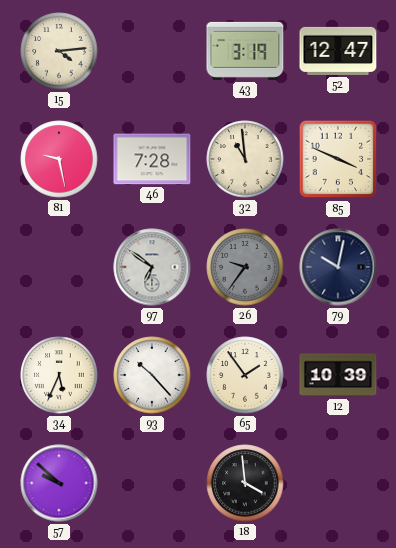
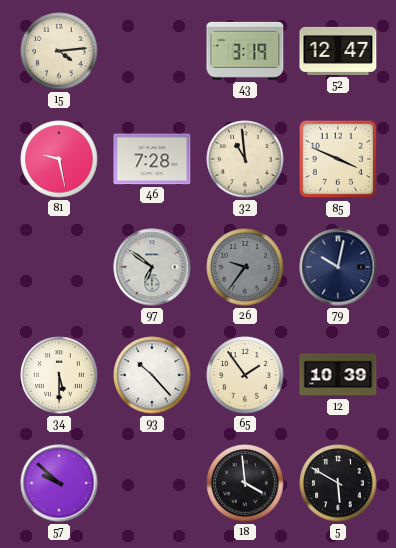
34: 5:34 -> 5:30 (59, 375)
5: none -> 5:50 (338, 483)
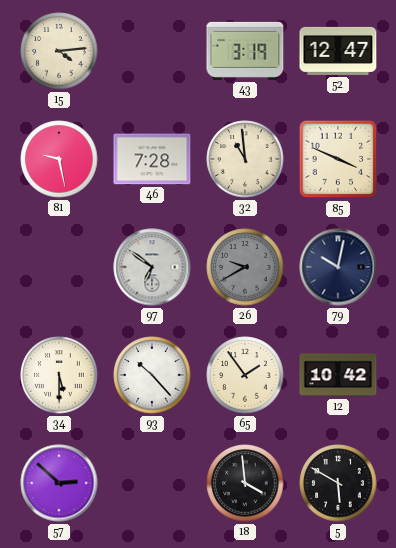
26: 9:36 -> 9:40 (245, 267)
12: 10:39 -> 10:42 (338, 375)
57: 9:52 -> 2:52 (59, 483)
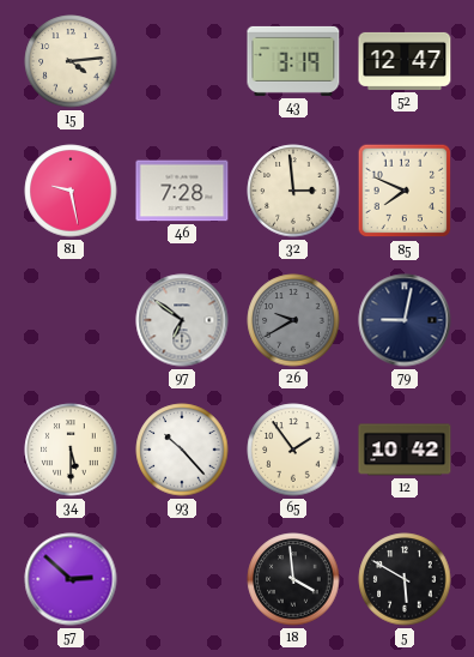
32: 10:59 -> 2:59 (293, 191)
85: 3:49 -> 7:49 (405, 191)
79: 10:02 -> 9:02 (405, 320)
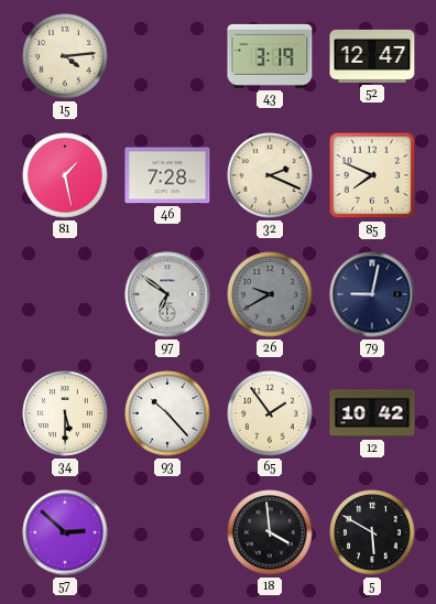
81: 9:28 -> 1:28 (65, 175)
32: 2:59 -> 2:19 (270, 175)
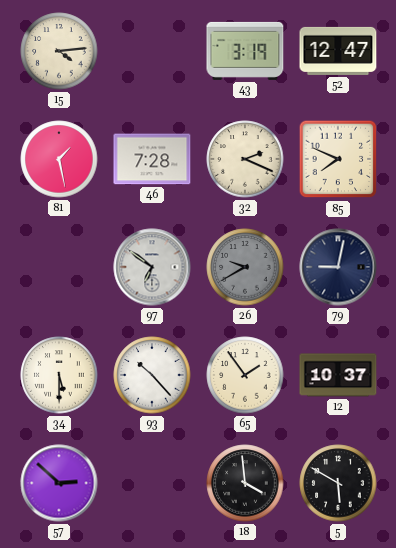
12: 10:42 -> 10:37 (338, 375)
